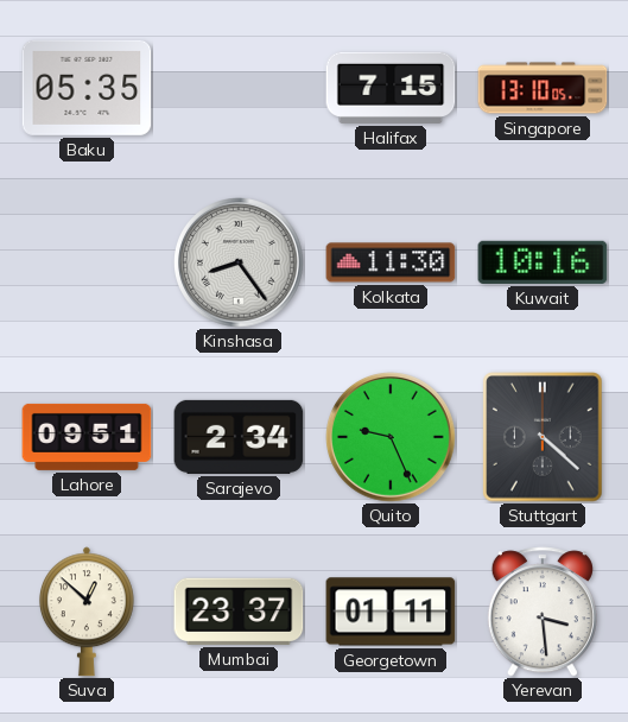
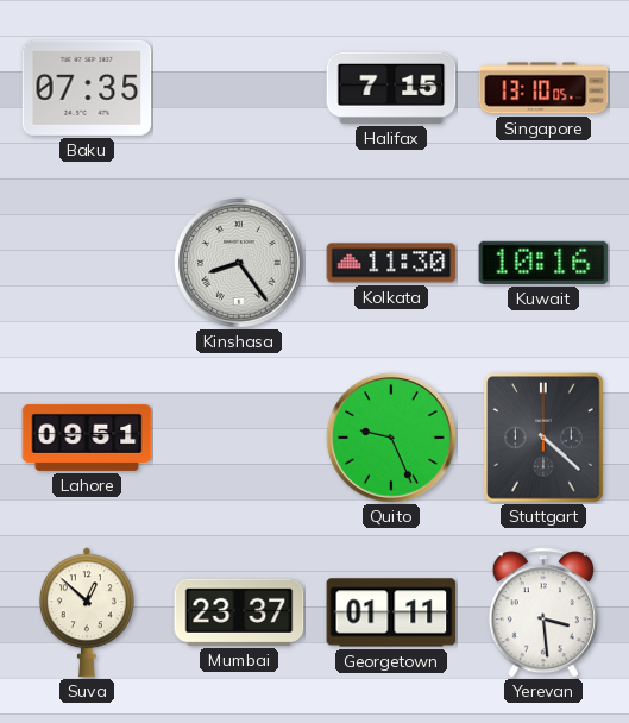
Baku: 05:35 -> 07:35 (87, 88)
Sarajevo: 2:34 -> none (239, 437)
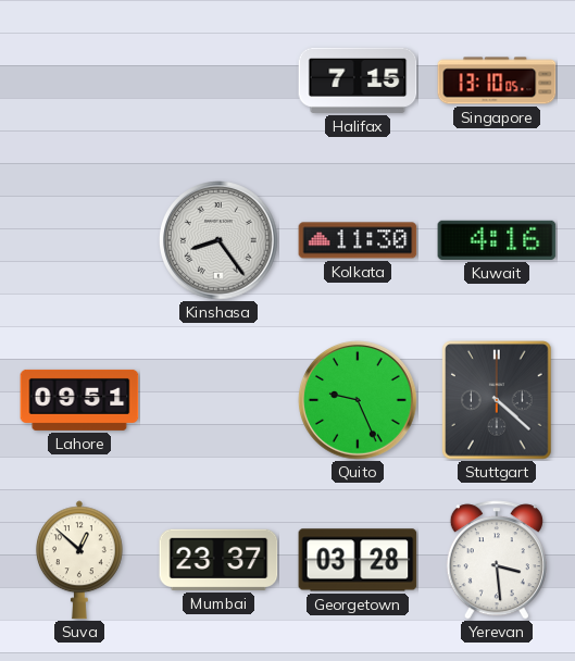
Baku: 07:35 -> none (87, 88)
Kuwait: 10:16 -> 4:16 (497, 240)
Georgetown: 01:11 -> 03:28 (358, 560)
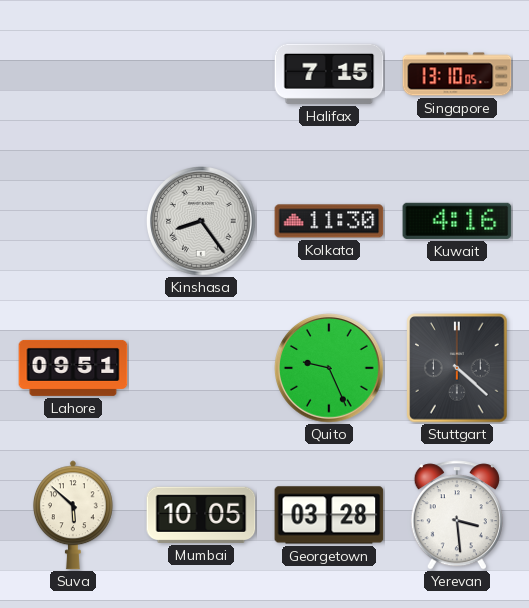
Suva: 12:52 -> 5:52 (73, 515)
Mumbai: 23:37 -> 10:05 (201, 515)
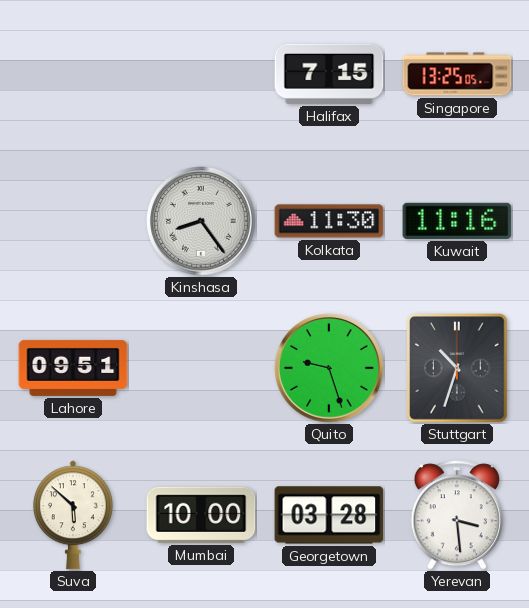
Singapore: 13:10 -> 13:25 (457, 74)
Kuwait: 4:16 -> 11:16 (457, 221)
Quito: 9:26 -> 9:27 (330, 369)
Stuttgart: 4:22 -> 10:33 (457, 368)
Mumbai: 10:05 -> 10:00 (201, 515)
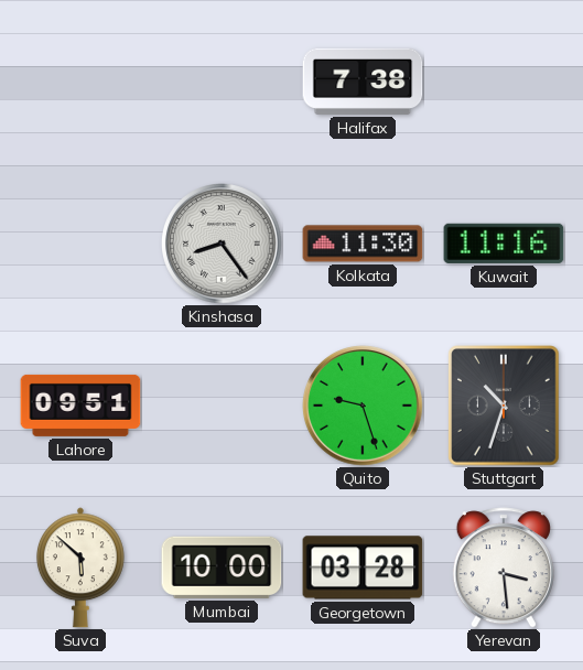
Halifax: 7:15 -> 7:38 (363, 82)
Singapore: 13:25 -> none (457, 74)
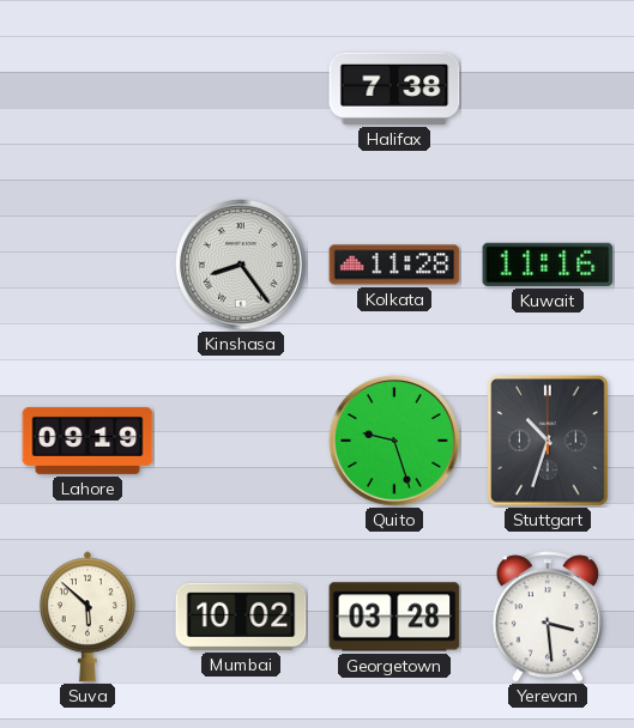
Kolkata: 11:30 -> 11:28 (394, 265)
Lahore: 09:51 -> 09:19 (87, 441)
Mumbai: 10:00 -> 10:02 (241, 617)
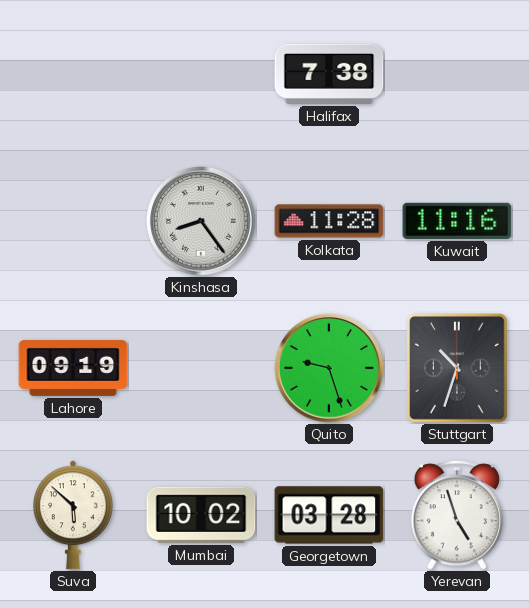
Yerevan: 3:29 -> 4:57 (457, 515)
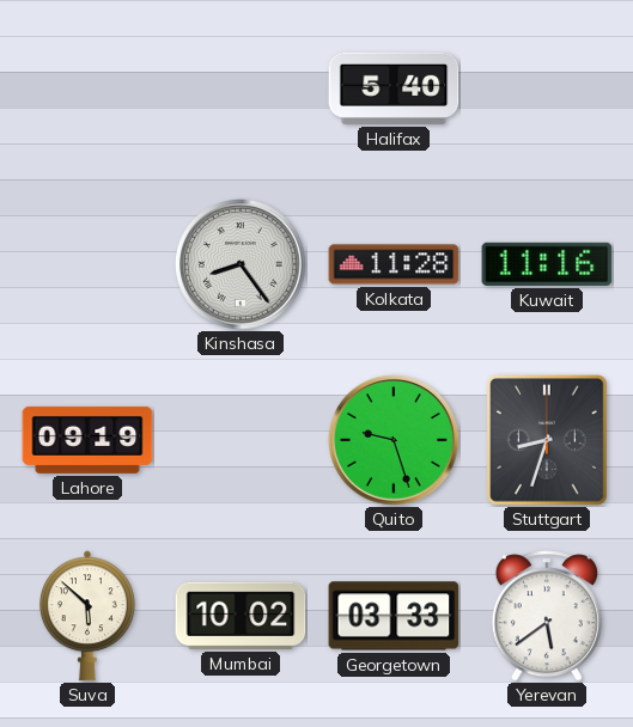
Halifax: 7:38 -> 5:40 (394, 88)
Stuttgart: 10:33 -> 8:33 (547, 440)
Georgetown: 03:28 -> 03:33 (394, 616)
Yerevan: 4:57 -> 5:39 (547, 616)
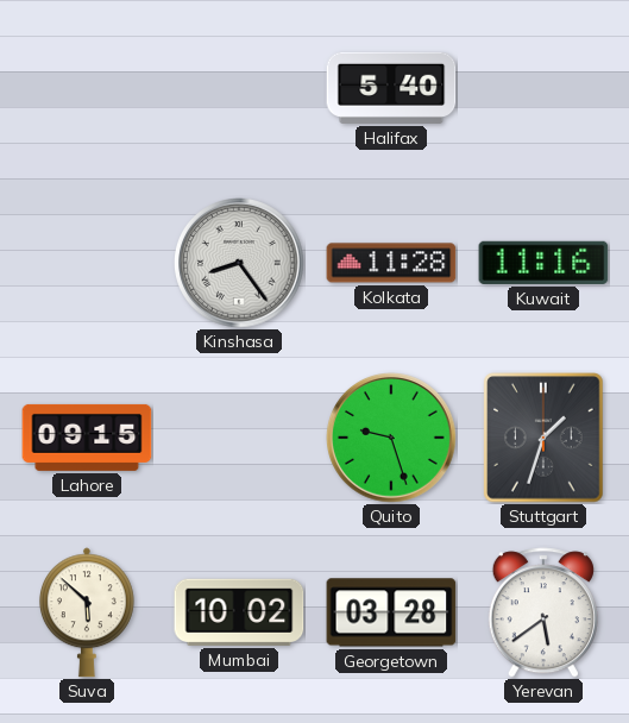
Lahore: 09:19 -> 09:15 (87, 438)
Stuttgart: 8:33 -> 1:33 (543, 438)
Georgetown: 03:33 -> 03:28 (391, 612)
